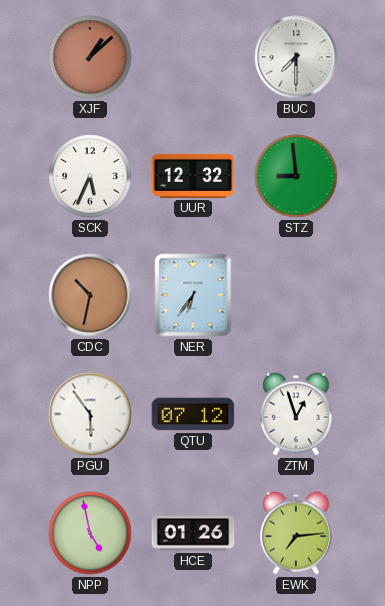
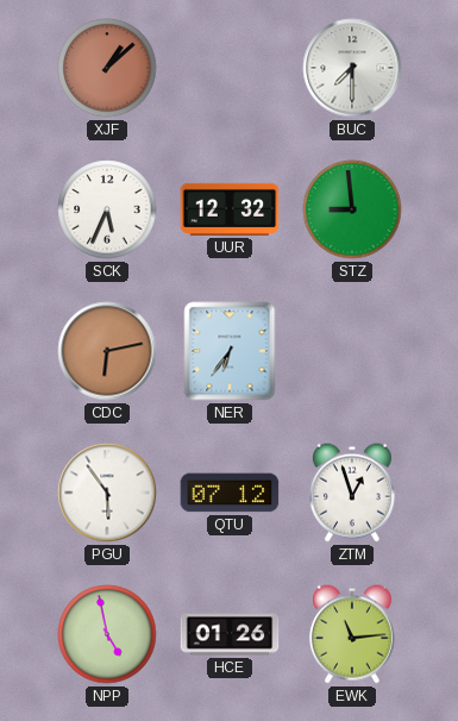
CDC: 10:32 -> 6:13 (107, 351)
EWK: 7:14 -> 11:14 (352, 634)
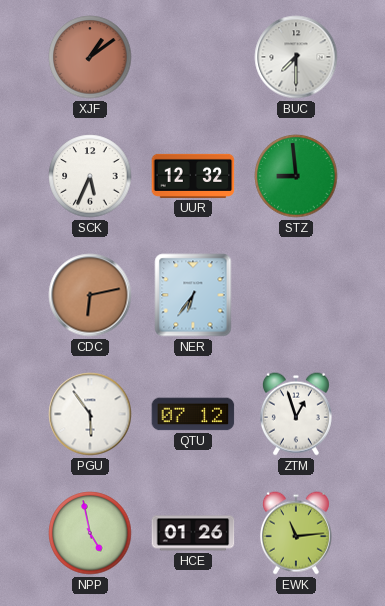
XJF: 1:08 -> 1:09 (90, 57)
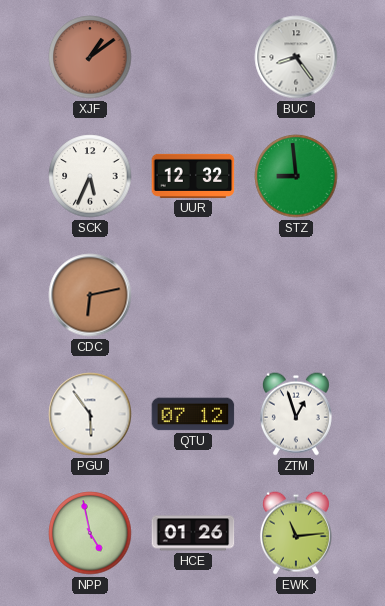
BUC: 7:30 -> 8:24 (296, 57)
NER: 6:36 -> none (193, 295)
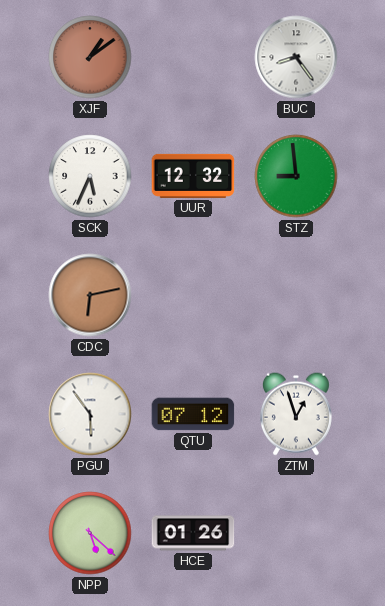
NPP: 4:58 -> 5:22 (90, 533)
EWK: 11:14 -> none (296, 533)
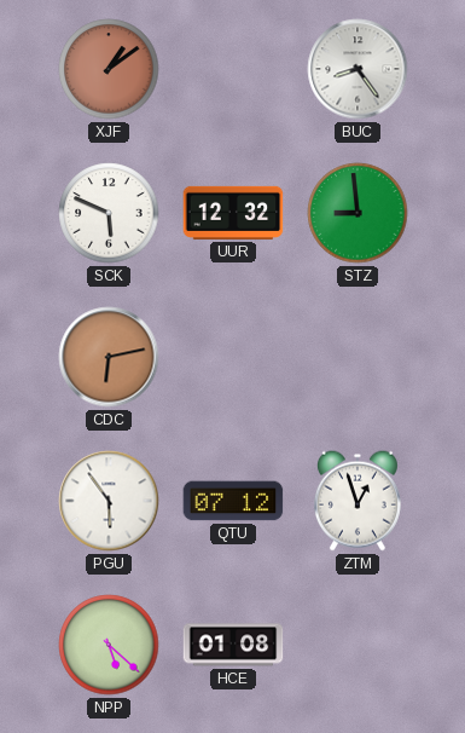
SCK: 5:34 -> 5:49 (109, 213)
HCE: 01:26 -> 01:08 (233, 645)
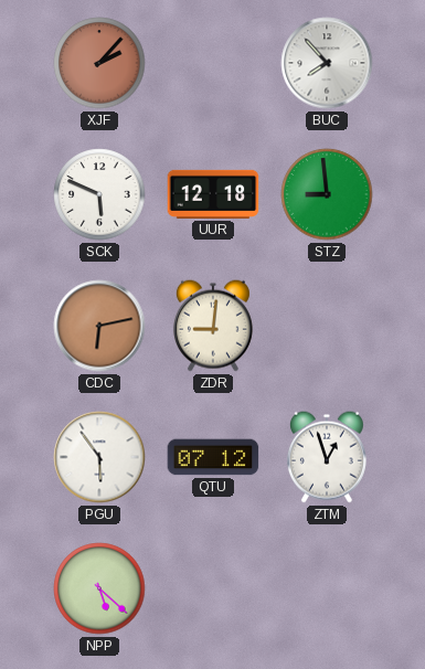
XJF: 1:09 -> 2:07 (99, 63)
BUC: 8:24 -> 7:53 (327, 63)
UUR: 12:32 -> 12:18 (213, 194)
ZDR: none -> 9:01 (213, 326)
HCE: 01:08 -> none (233, 645)
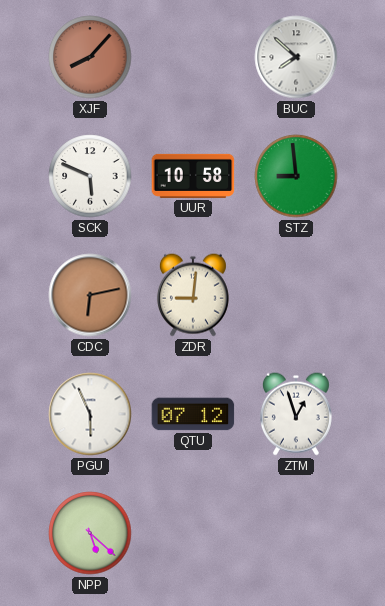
XJF: 2:07 -> 8:07 (90, 57)
BUC: 7:53 -> 7:52 (296, 57)
UUR: 12:18 -> 10:58 (193, 176)
PGU: 5:54 -> 5:56 (90, 414)
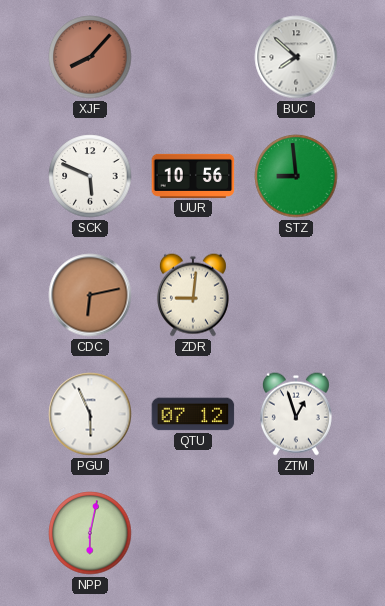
UUR: 10:58 -> 10:56 (193, 176)
NPP: 5:22 -> 6:02 (90, 533)
